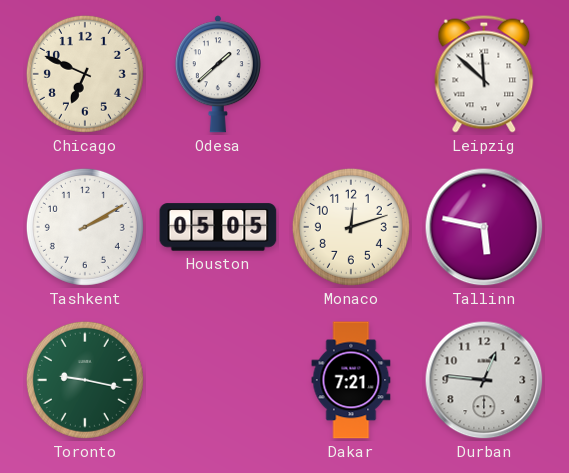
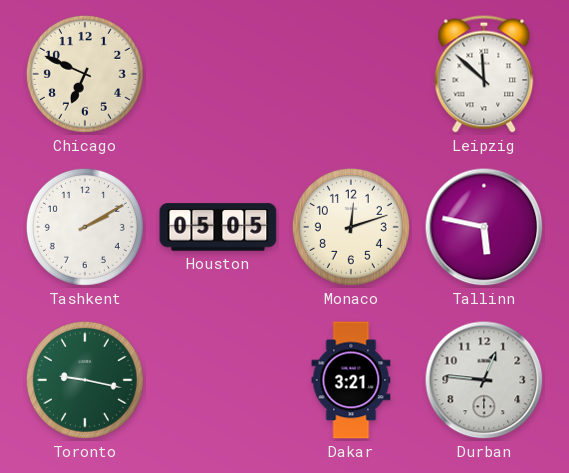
Odesa: 1:38 -> none (218, 74)
Dakar: 7:21 -> 3:21 (351, 380)
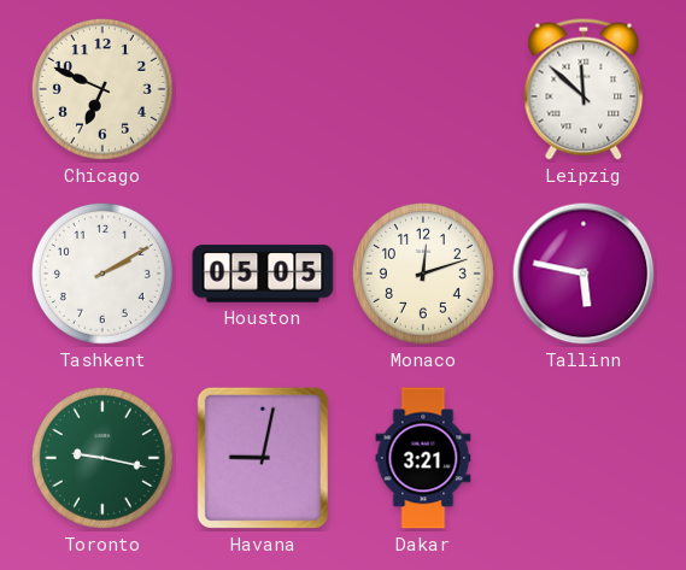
Havana: none -> 9:02 (262, 458)
Durban: 12:46 -> none (484, 380)
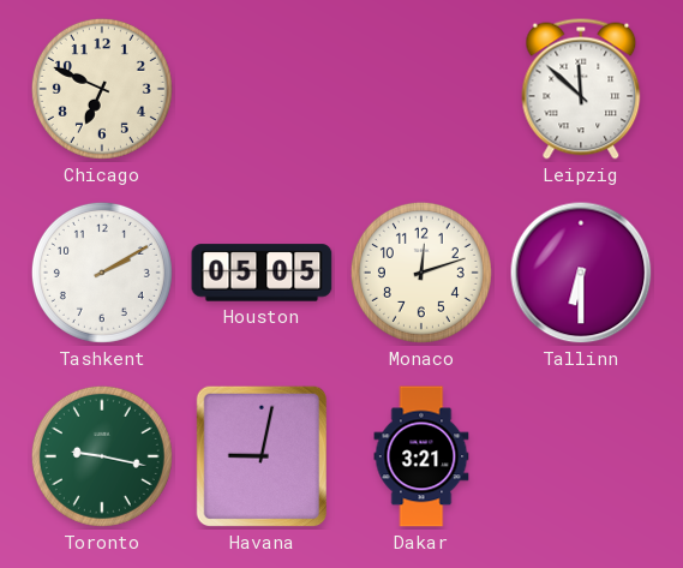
Tallinn: 5:47 -> 6:30 (581, 273)
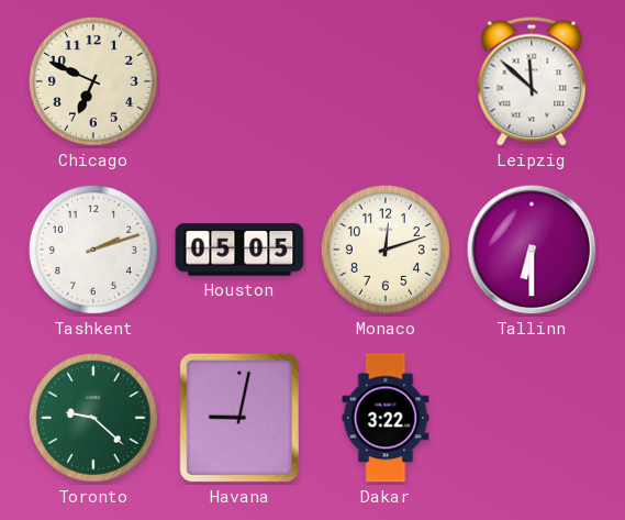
Tashkent: 2:10 -> 2:12 (93, 250)
Toronto: 9:17 -> 9:22 (93, 418)
Dakar: 3:21 -> 3:22 (386, 418)
